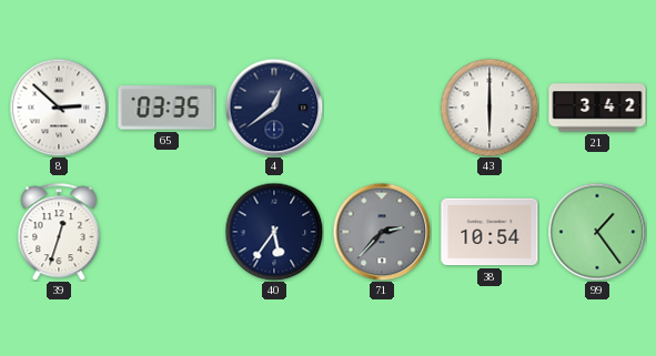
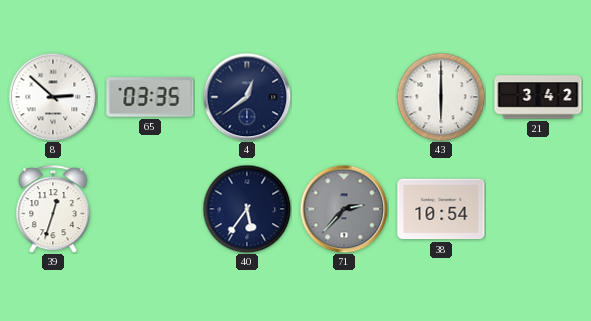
99: 1:24 -> none (597, 232)
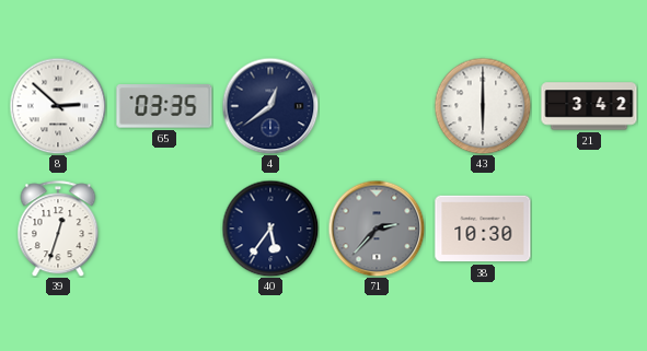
38: 10:54 -> 10:30 (483, 229)
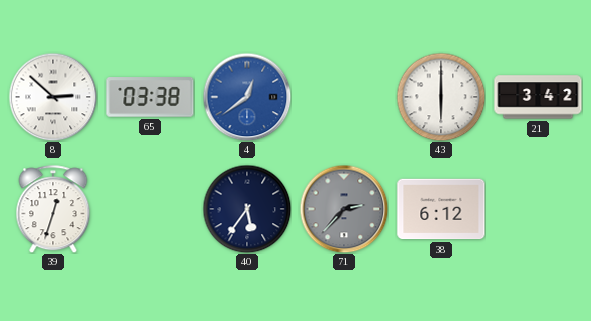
65: 03:35 -> 03:38 (150, 97)
4 dial: navy -> blue (247, 97)
38: 10:30 -> 6:12 (441, 209)
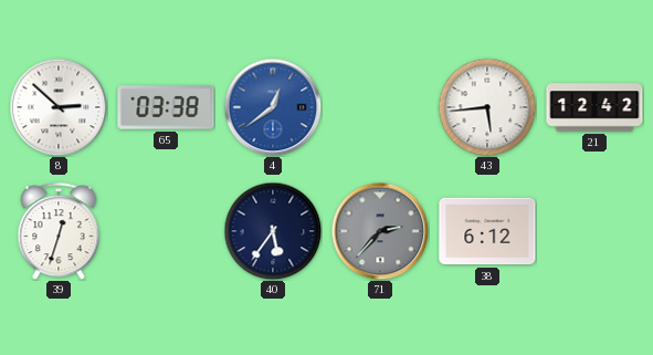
43: 6:00 -> 5:44 (487, 107)
21: 3:42 -> 12:42 (594, 107)
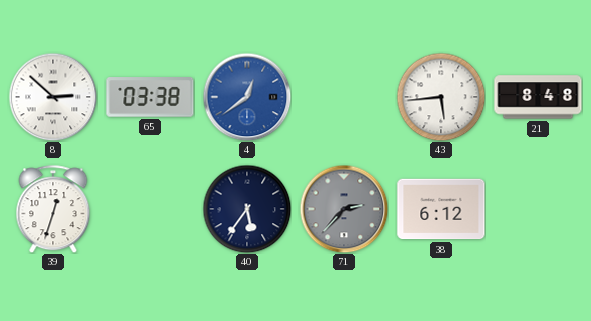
21: 12:42 -> 8:48 (538, 97)
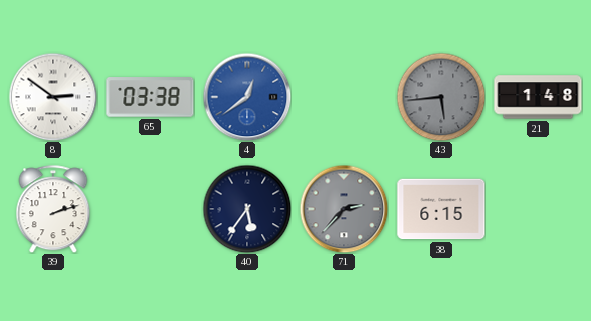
8: 2:52 -> 2:51 (53, 97)
43 dial: white -> grey (441, 97)
21: 8:48 -> 1:48 (538, 97)
39: 12:33 -> 2:12 (53, 209)
38: 6:12 -> 6:15 (441, 209)
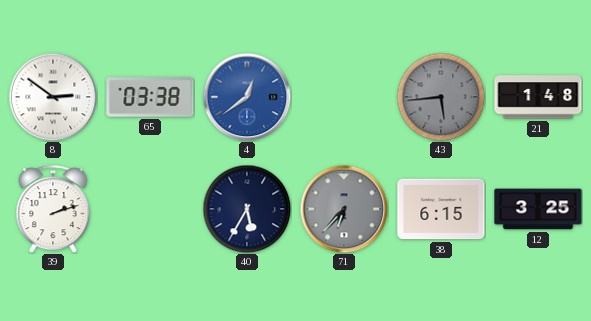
40: 5:36 -> 5:35 (247, 209)
71: 2:37 -> 6:37 (344, 209)
12: none -> 3:25 (538, 209)
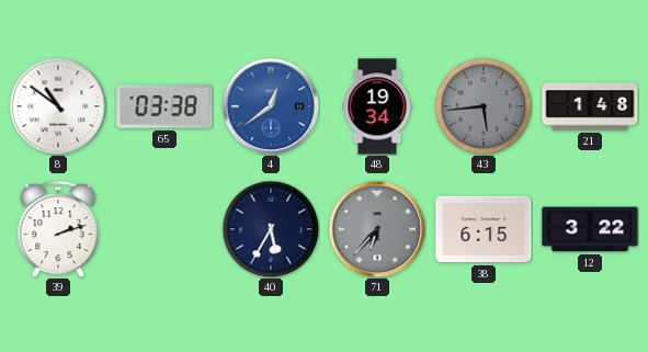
8: 2:51 -> 10:51 (58, 106)
48: none -> 19:34 (377, 106)
12: 3:25 -> 3:22 (590, 229)
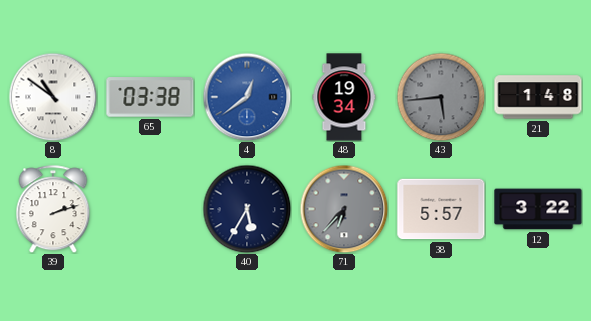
38: 6:15 -> 5:57 (441, 209)
